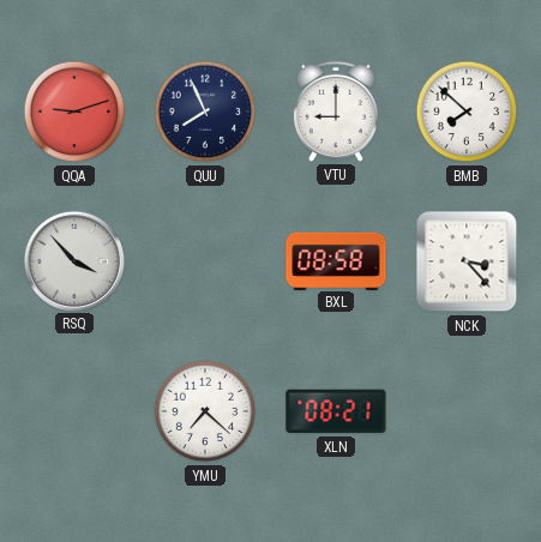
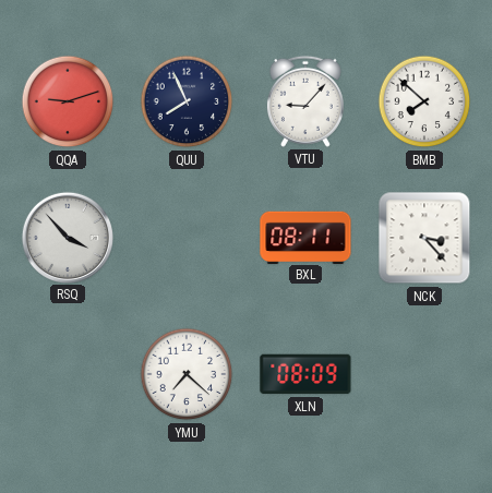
VTU: 9:00 -> 9:07 (305, 101)
BXL: 08:58 -> 08:11 (305, 237)
XLN: 08:21 -> 08:09 (305, 374)
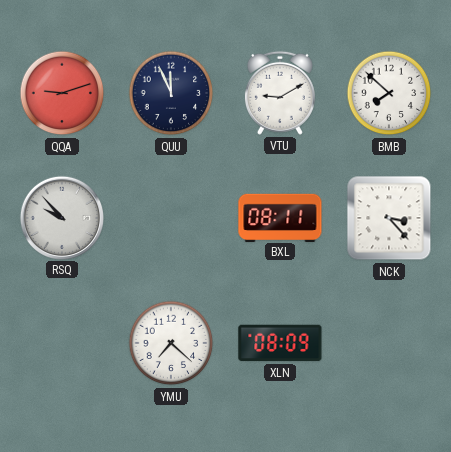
QUU: 7:56 -> 11:56 (171, 93)
VTU: 9:07 -> 9:10 (280, 93)
RSQ: 3:53 -> 9:53 (61, 217)
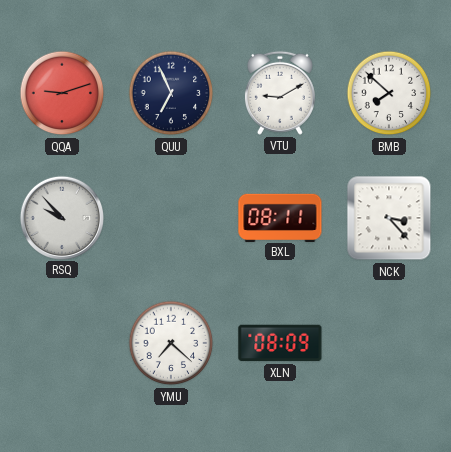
QUU: 11:56 -> 6:56 (171, 93)
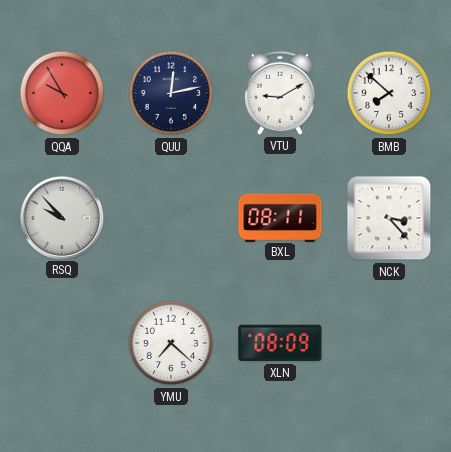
QQA: 9:12 -> 9:55 (62, 93)
QUU: 6:56 -> 12:13 (171, 93)
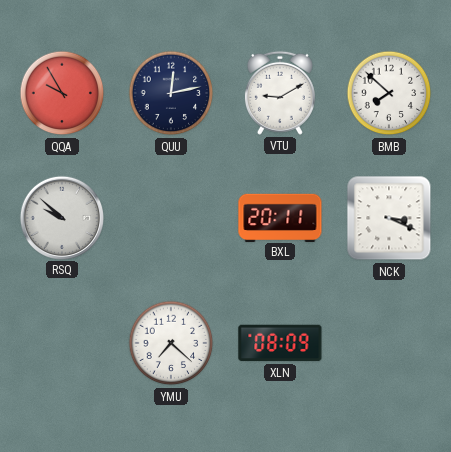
RSQ: 9:53 -> 9:52 (61, 217)
BXL: 08:11 -> 20:11 (280, 217)
NCK: 3:23 -> 3:19 (389, 218)
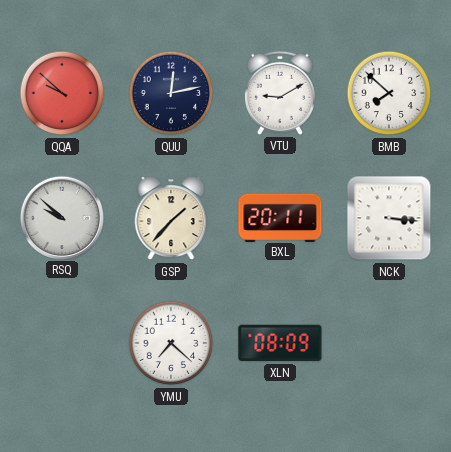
QQA: 9:55 -> 9:52 (62, 93)
GSP: none -> 1:37 (171, 219)
NCK: 3:19 -> 3:16 (389, 218)
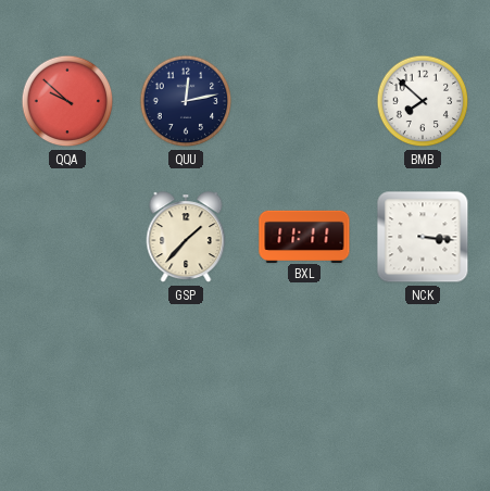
VTU: 9:10 -> none (280, 93)
RSQ: 9:52 -> none (61, 217)
BXL: 20:11 -> 11:11 (304, 236)
YMU: 7:22 -> none (171, 343)
XLN: 08:09 -> none (280, 343)
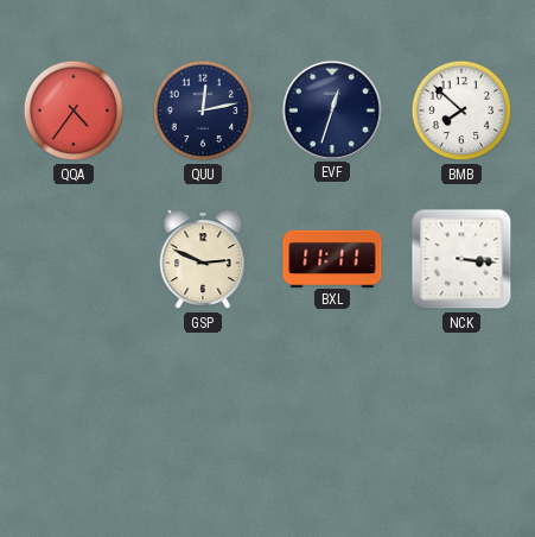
QQA: 9:52 -> 4:36 (74, 110)
EVF: none -> 12:33 (331, 109)
GSP: 1:37 -> 2:49 (203, 260)
